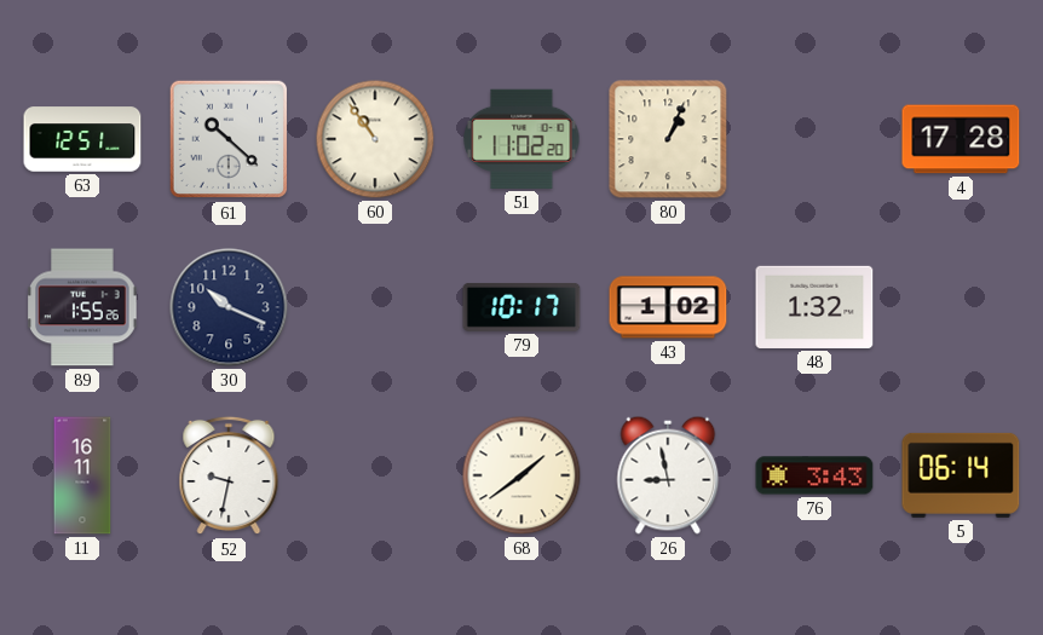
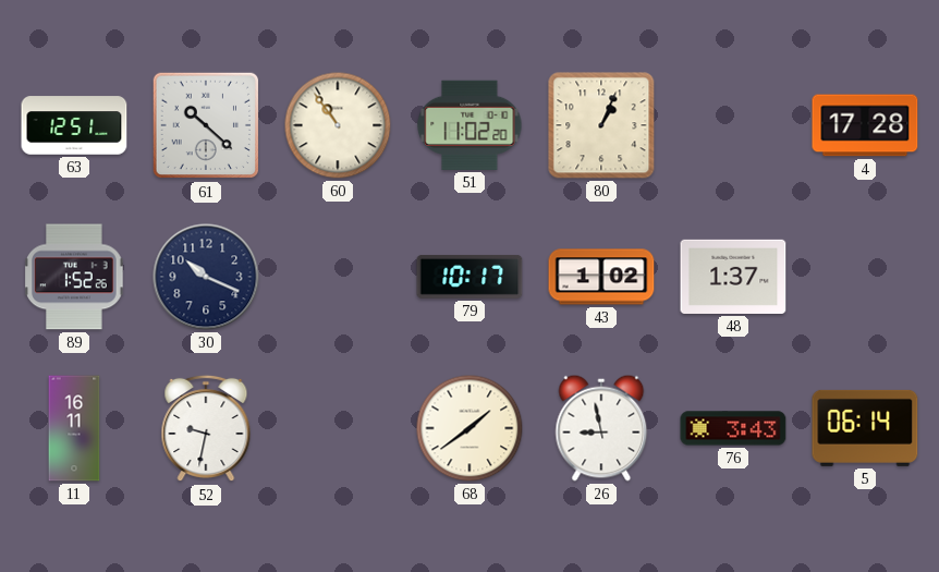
89: 1:55 -> 1:52 (74, 277)
48: 1:32 -> 1:37 (733, 277)
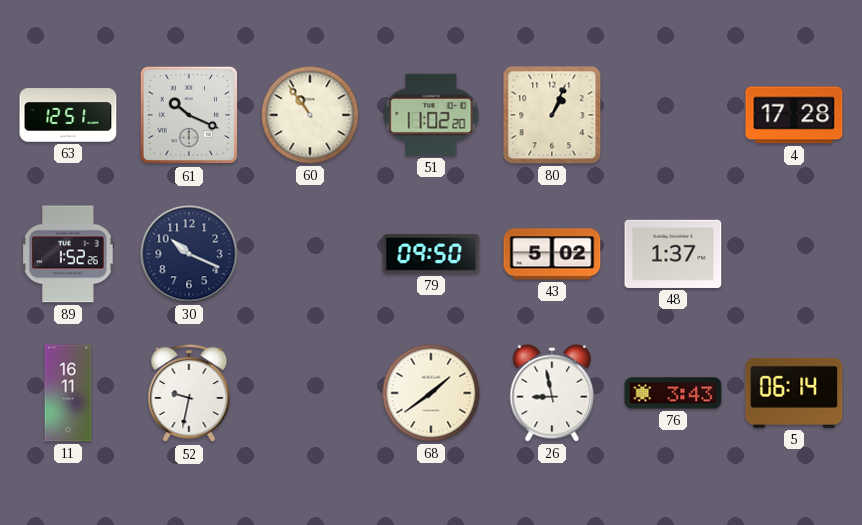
61: 10:22 -> 10:19 (189, 115)
79: 10:17 -> 09:50 (431, 254)
43: 1:02 -> 5:02 (552, 254)
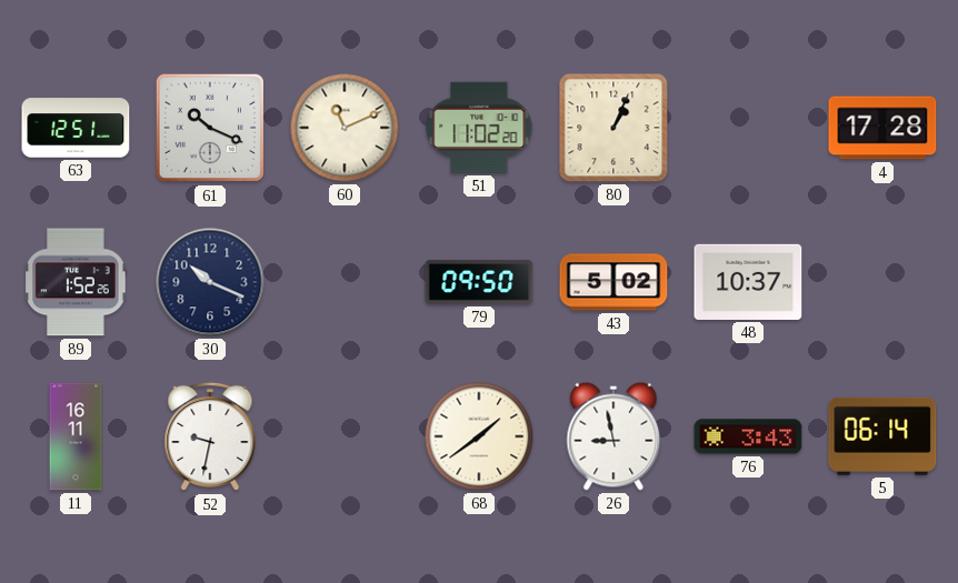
60: 10:54 -> 11:11 (345, 128)
48: 1:37 -> 10:37 (748, 282)
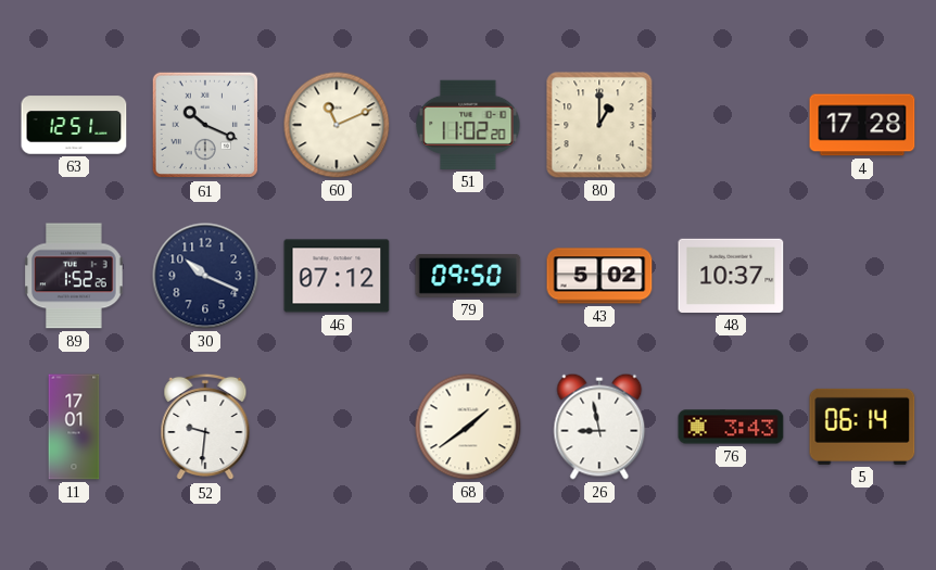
80: 1:04 -> 1:00 (599, 125)
46: none -> 07:12 (337, 276)
11: 16:11 -> 17:01 (74, 427)
52: 9:32 -> 9:31 (205, 427)
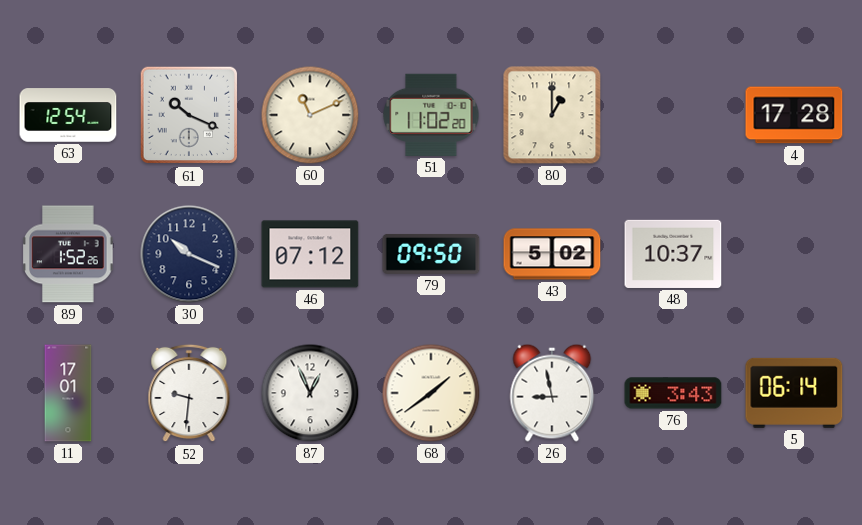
63: 12:51 -> 12:54 (68, 115)
87: none -> 12:56 (310, 393)
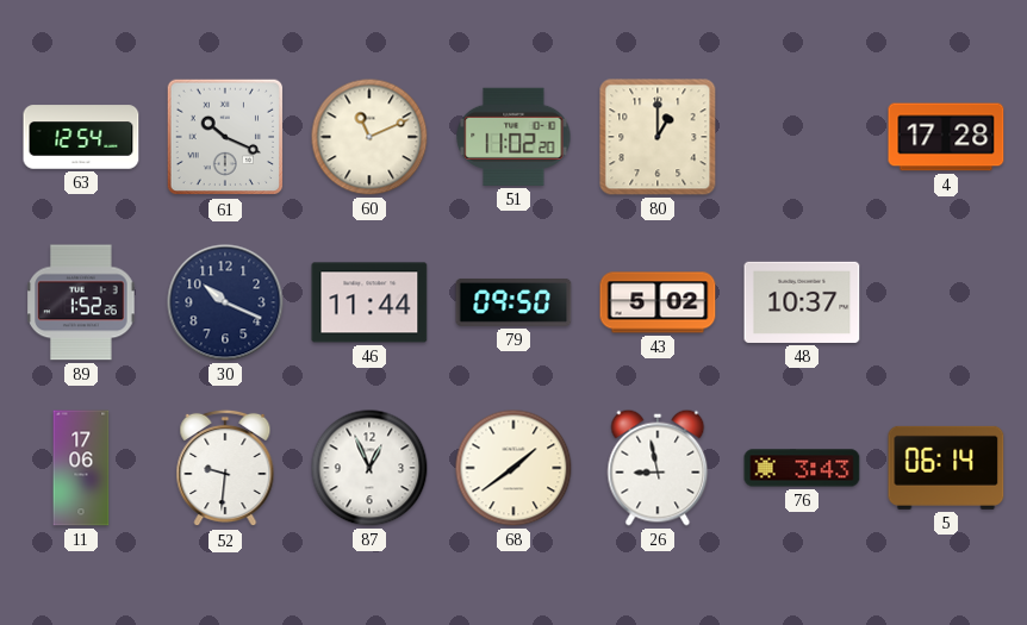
46: 07:12 -> 11:44 (369, 302)
11: 17:01 -> 17:06 (81, 468)
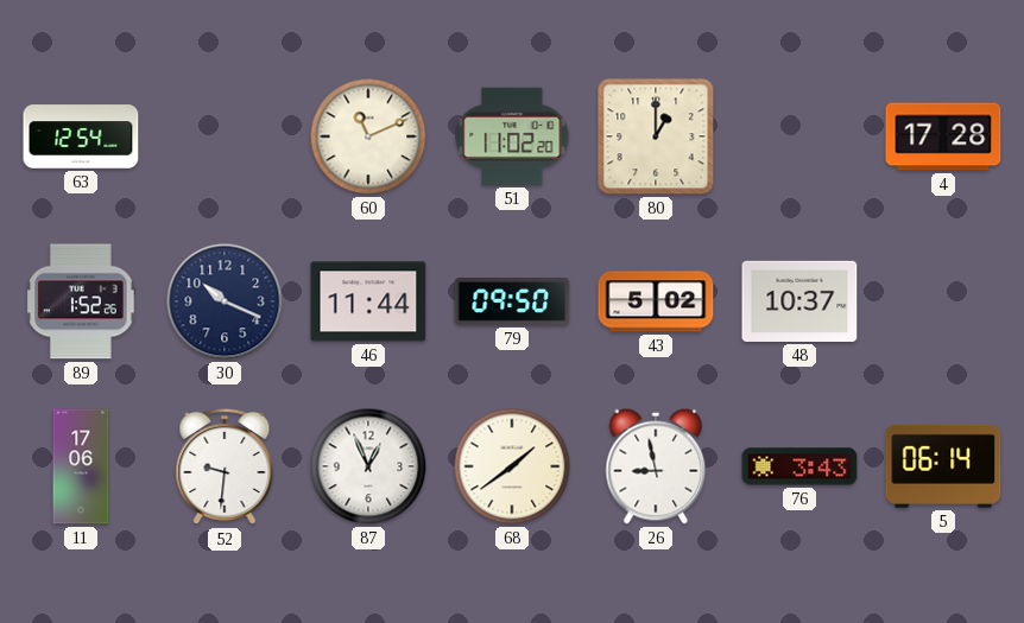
61: 10:19 -> none (225, 137)
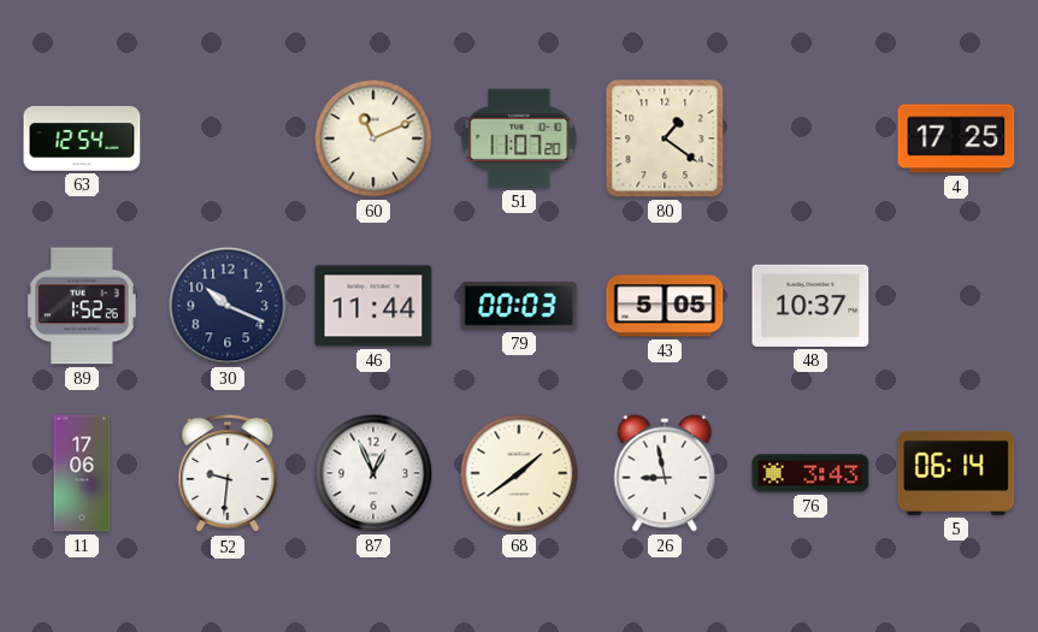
51: 11:02 -> 11:07 (519, 138)
80: 1:00 -> 1:21 (665, 138)
4: 17:28 -> 17:25 (956, 138)
79: 09:50 -> 00:03 (519, 306)
43: 5:02 -> 5:05 (665, 306)
